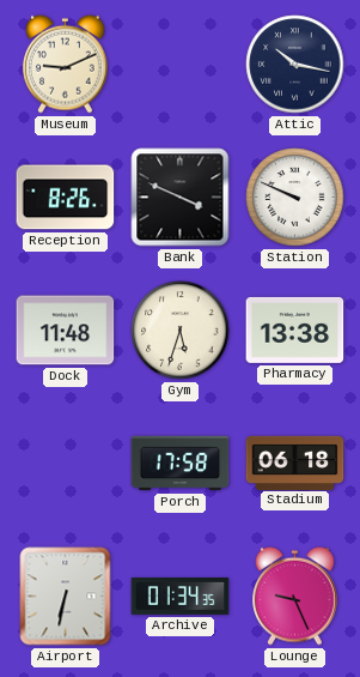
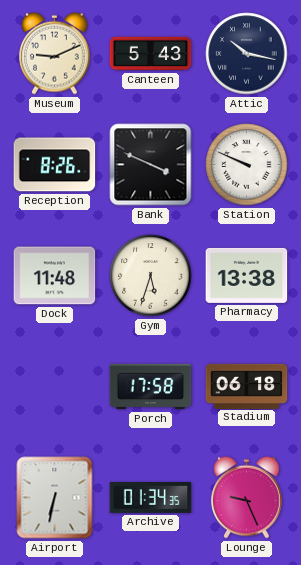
Canteen: none -> 5:43 (151, 54)
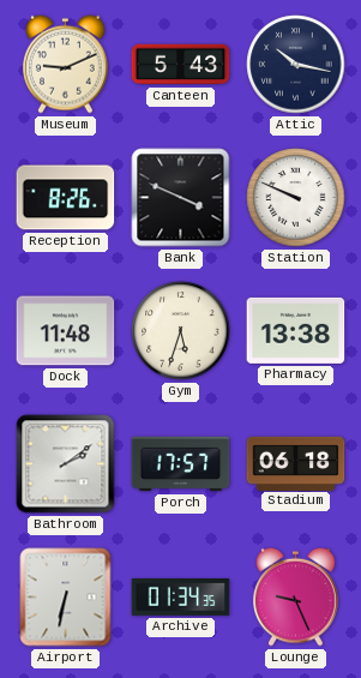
Bathroom: none -> 2:09 (66, 464)
Porch: 17:58 -> 17:57 (181, 464)
